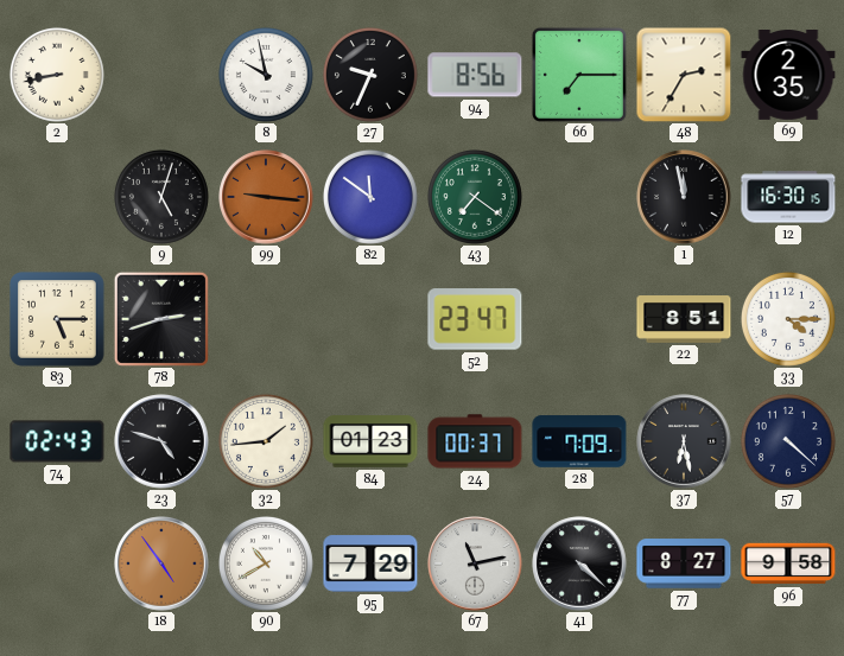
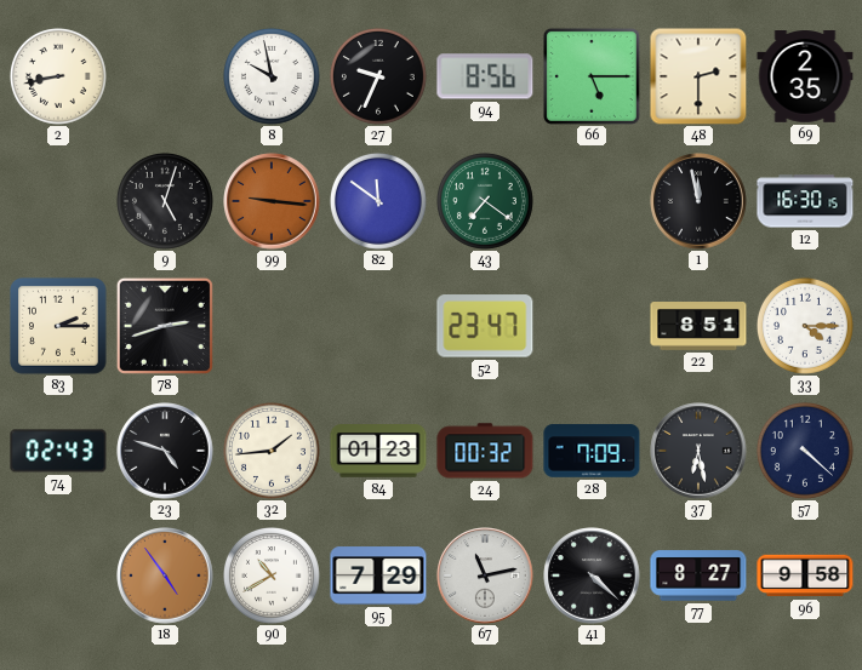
66: 7:15 -> 5:15 (592, 76)
48: 2:35 -> 2:30 (698, 76)
83: 5:15 -> 2:15 (59, 327)
24: 00:37 -> 00:32 (485, 451)
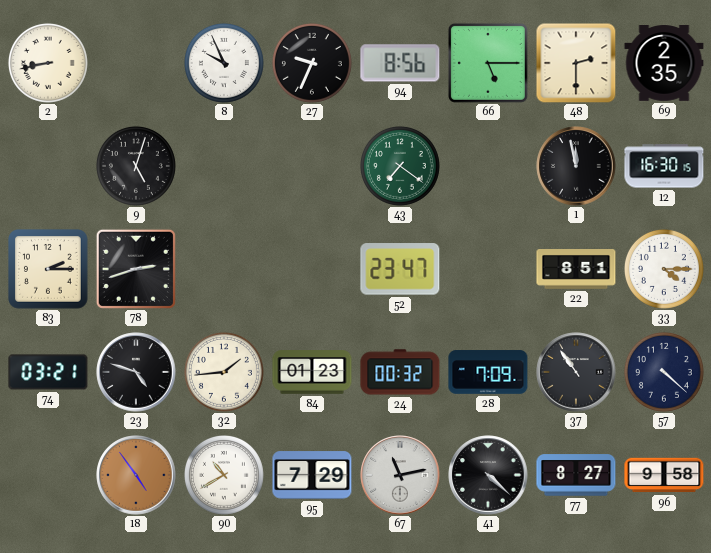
8: 9:58 -> 9:56 (224, 63)
99: 9:16 -> none (272, 201)
82: 11:51 -> none (378, 201)
74: 02:43 -> 03:21 (48, 372)
37: 6:28 -> 10:54 (576, 372)
